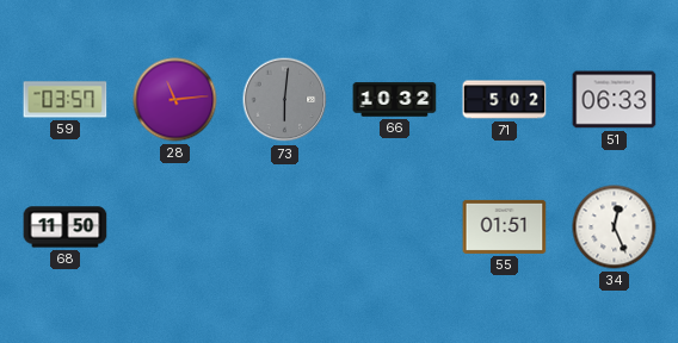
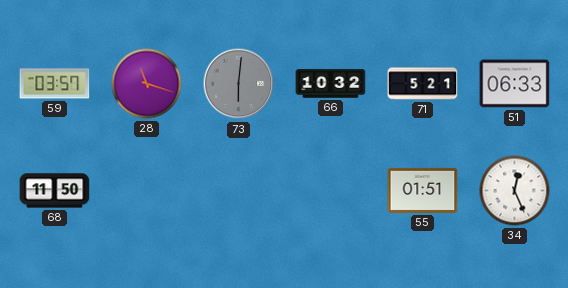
28: 11:14 -> 11:18 (147, 84)
71: 5:02 -> 5:21 (423, 84)
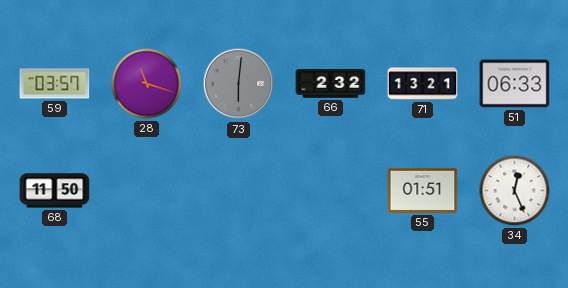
66: 10:32 -> 2:32 (331, 84)
71: 5:21 -> 13:21 (423, 84)
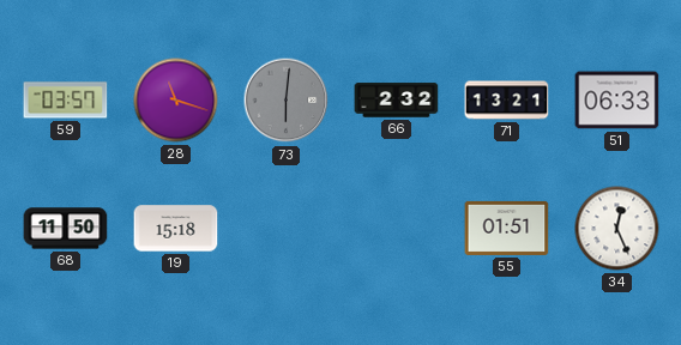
19: none -> 15:18 (176, 229)
